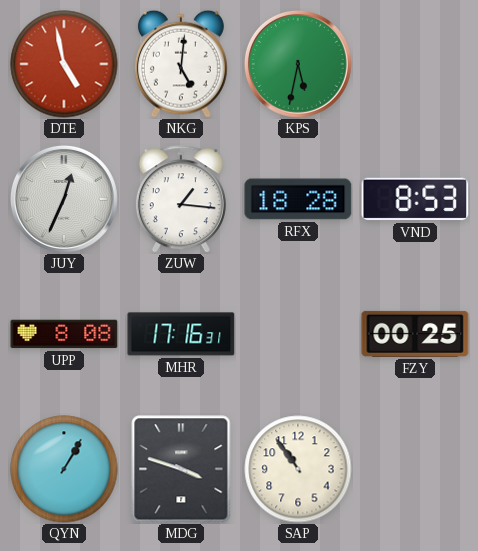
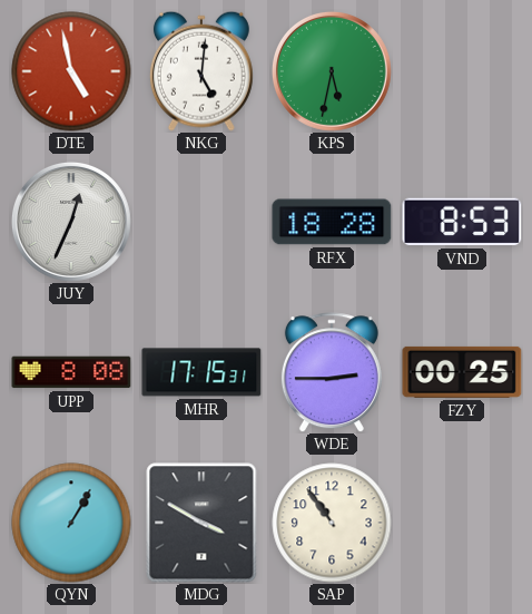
ZUW: 1:16 -> none (181, 199)
MHR: 17:16 -> 17:15 (201, 372)
WDE: none -> 2:45 (332, 372)
MDG: 3:48 -> 3:50 (201, 523)
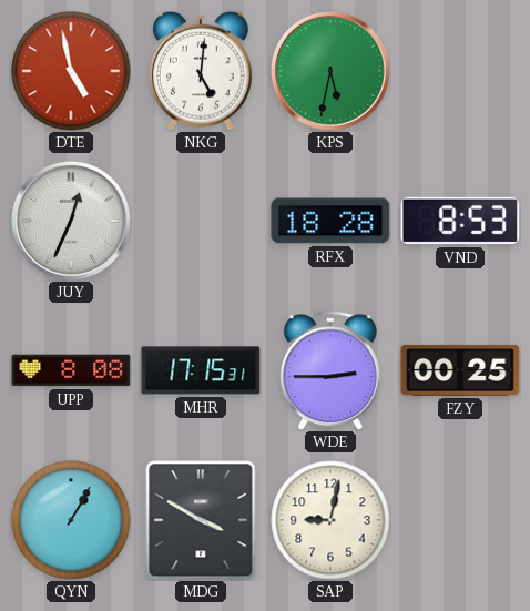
SAP: 10:54 -> 9:02 (330, 520)
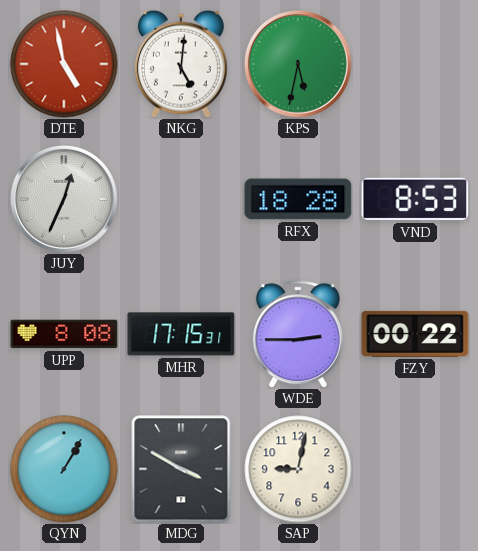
FZY: 00:25 -> 00:22 (415, 334)
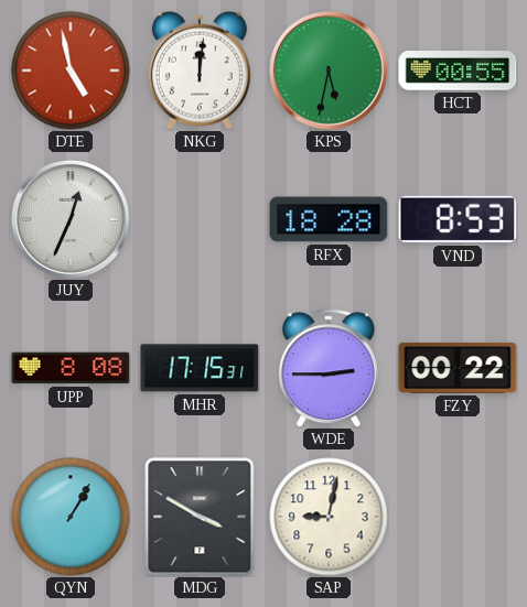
NKG: 5:01 -> 12:01 (200, 71)
HCT: none -> 00:55 (458, 72)
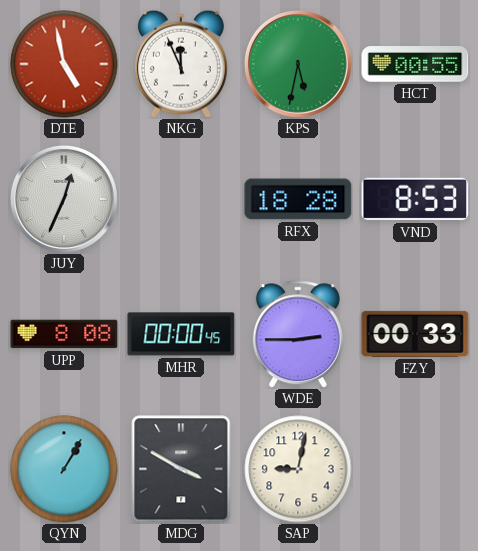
NKG: 12:01 -> 11:56 (181, 64)
MHR: 17:15 -> 00:00 (181, 334)
FZY: 00:22 -> 00:33 (415, 334)
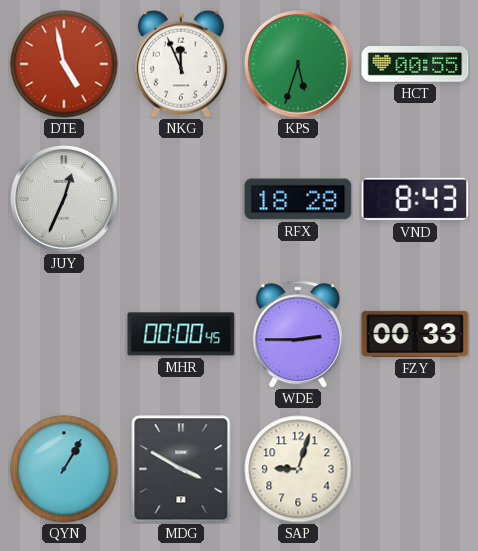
KPS: 5:32 -> 5:33 (298, 64)
VND: 8:53 -> 8:43 (415, 199)
UPP: 8:08 -> none (64, 334)
SAP: 9:02 -> 9:03 (298, 469)
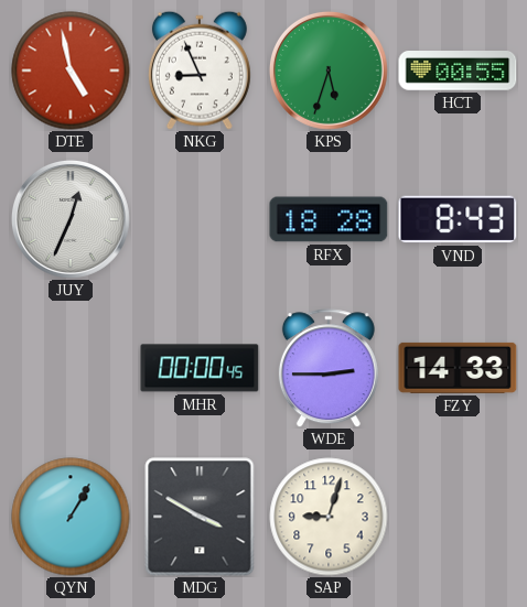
NKG: 11:56 -> 8:56 (200, 71)
FZY: 00:33 -> 14:33 (458, 368)
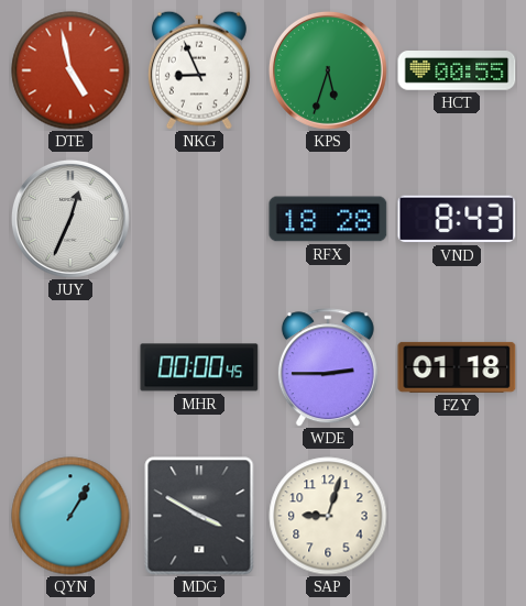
FZY: 14:33 -> 01:18 (457, 367)
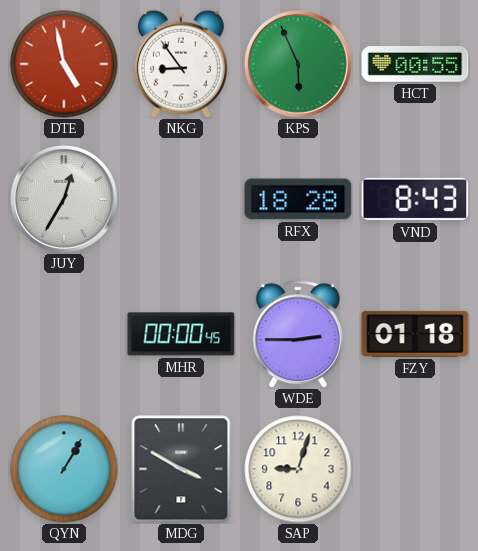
NKG: 8:56 -> 8:54 (181, 64)
KPS: 5:33 -> 5:56 (298, 64)
JUY: 12:34 -> 12:35 (64, 199)
